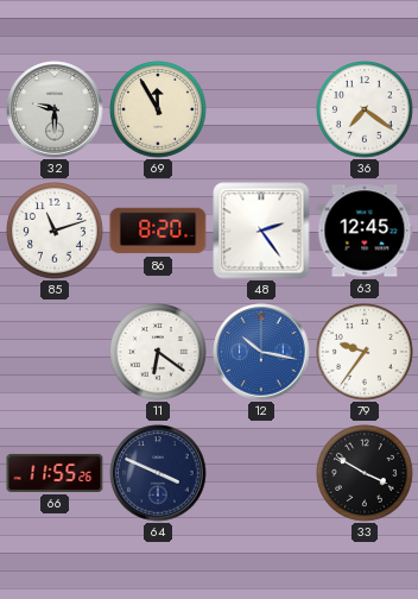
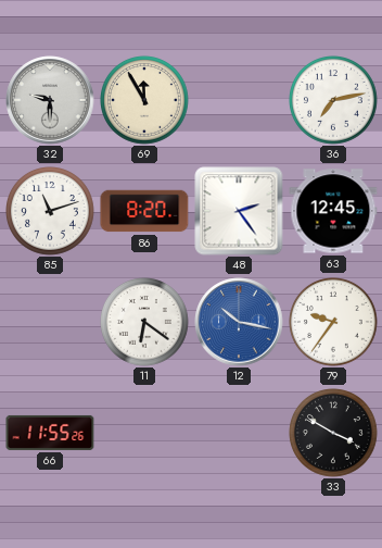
36: 7:21 -> 7:13 (334, 101)
64: 3:49 -> none (158, 473)
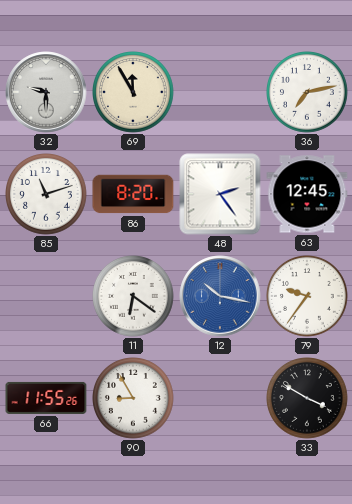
90: none -> 8:55 (134, 399)
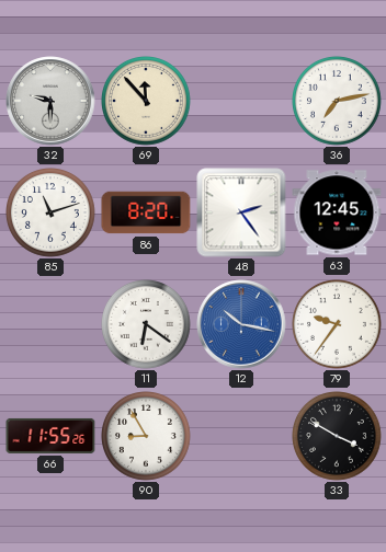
69: 11:55 -> 11:53 (147, 102)
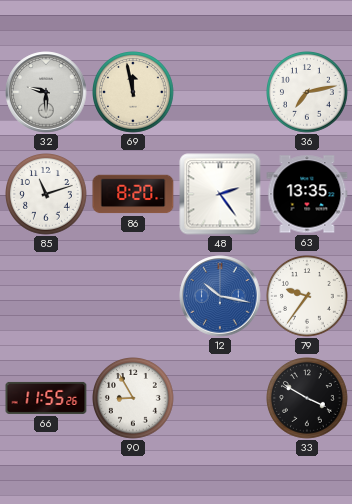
69: 11:53 -> 11:58 (134, 93)
63: 12:45 -> 13:35 (307, 194)
11: 6:21 -> none (147, 325)
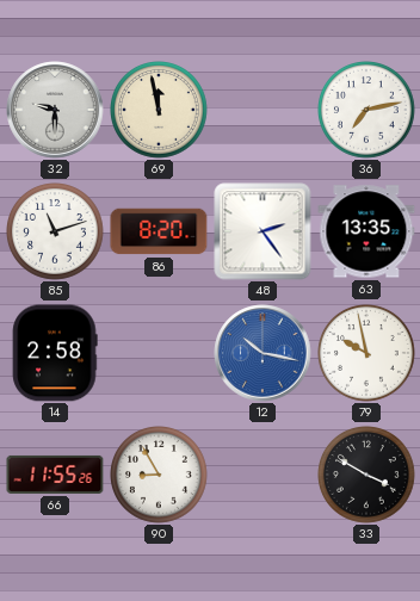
14: none -> 2:58 (55, 353)
79: 9:36 -> 9:58 (367, 354)
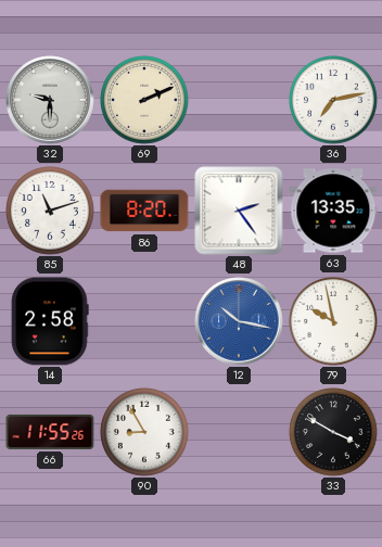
69: 11:58 -> 2:11 (145, 101)
